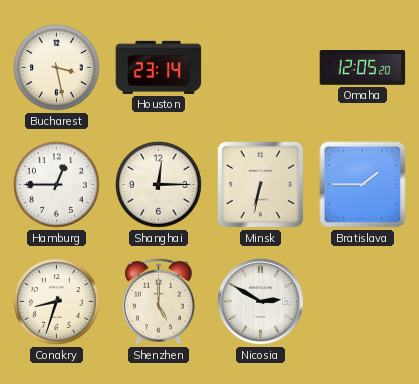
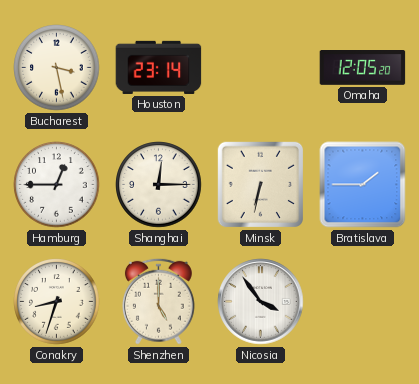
Nicosia: 2:50 -> 3:54 (261, 302)
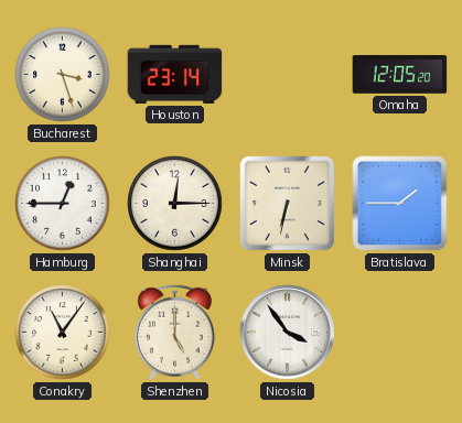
Bucharest: 3:28 -> 3:27 (63, 75)
Conakry: 8:33 -> 11:06 (63, 333)
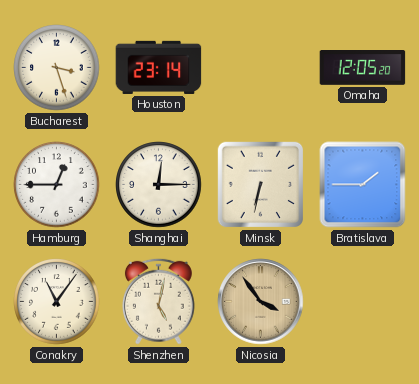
Shenzhen: 5:00 -> 5:02 (158, 301)
Nicosia dial: white -> champagne (261, 302)
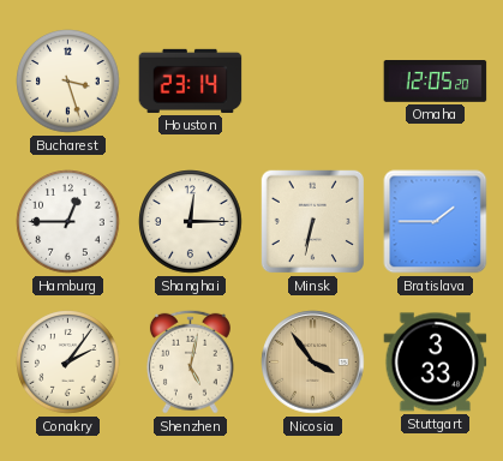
Conakry: 11:06 -> 2:06 (68, 363)
Stuttgart: none -> 3:33 (436, 363)
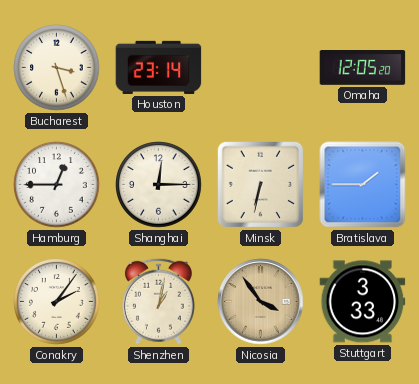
Shenzhen: 5:02 -> 1:02 (158, 301)
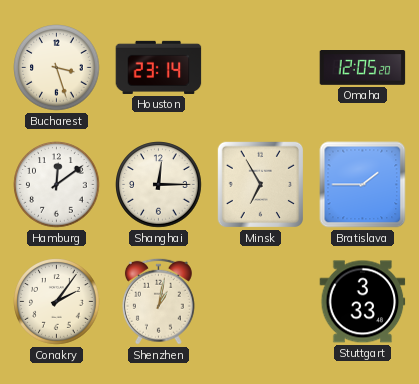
Hamburg: 12:45 -> 12:09 (57, 185)
Minsk: 6:32 -> 6:55 (261, 185)
Nicosia: 3:54 -> none (261, 302)
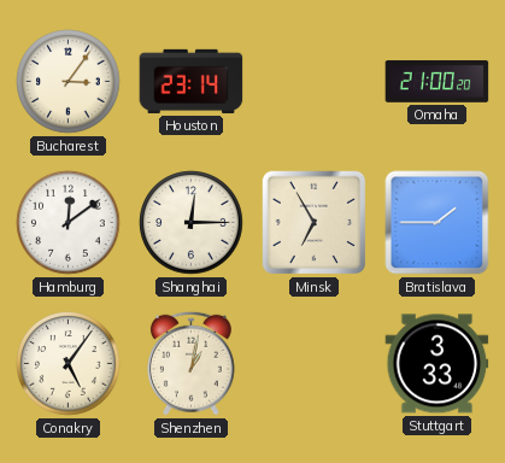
Bucharest: 3:27 -> 3:06 (69, 82)
Omaha: 12:05 -> 21:00 (438, 82)
Conakry: 2:06 -> 5:06 (69, 364)
